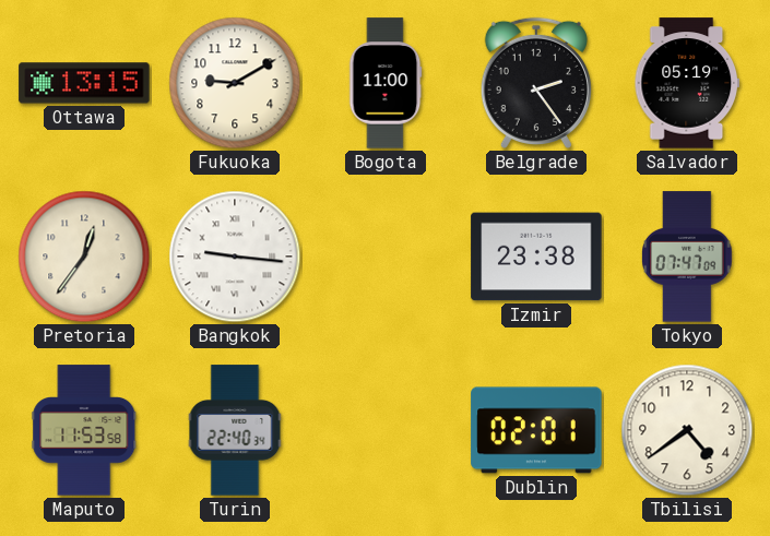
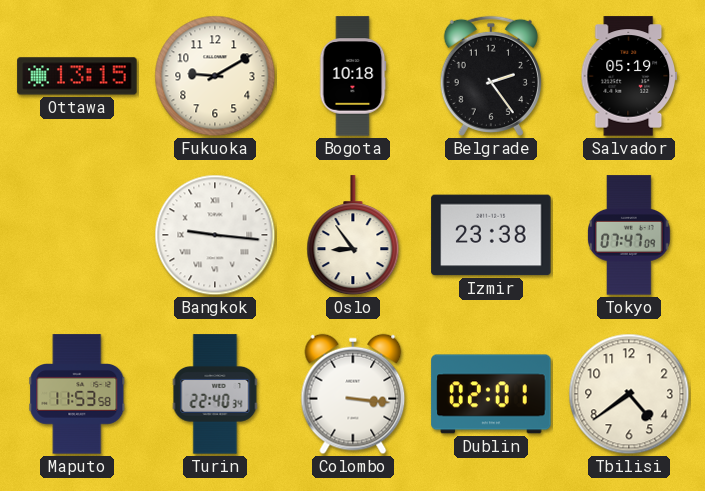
Bogota: 11:00 -> 10:18 (353, 76)
Pretoria: 12:36 -> none (84, 257)
Oslo: none -> 8:54 (353, 236)
Colombo: none -> 3:16 (353, 394)
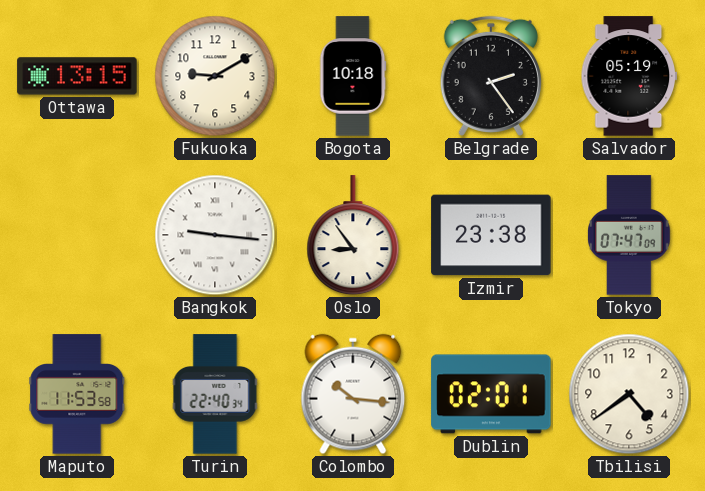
Colombo: 3:16 -> 10:16 (353, 394)
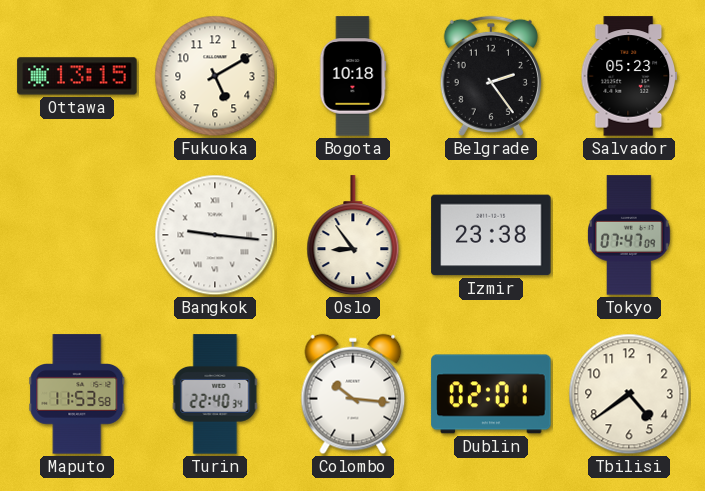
Fukuoka: 9:10 -> 5:10 (215, 76)
Salvador: 05:19 -> 05:23 (629, 76)
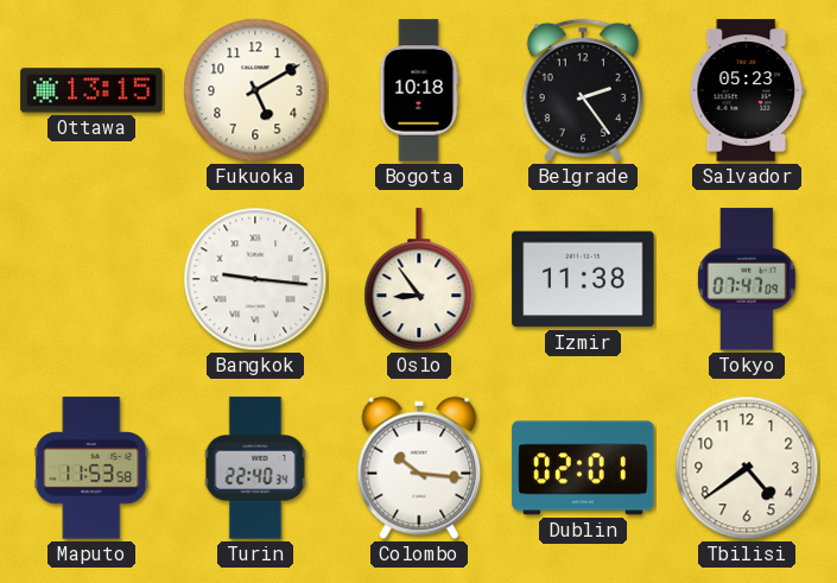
Izmir: 23:38 -> 11:38 (583, 279)
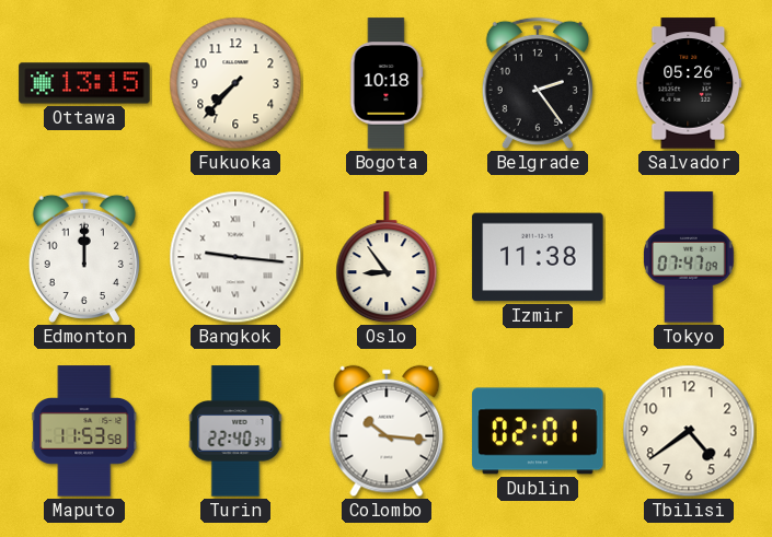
Fukuoka: 5:10 -> 7:37 (235, 83)
Salvador: 05:23 -> 05:26 (689, 83)
Edmonton: none -> 12:00 (84, 257)
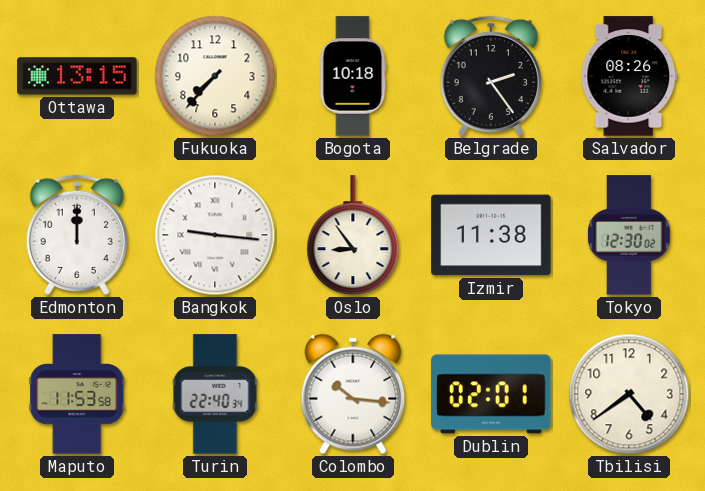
Salvador: 05:26 -> 08:26 (629, 76)
Tokyo: 07:47 -> 12:30 (630, 235)
